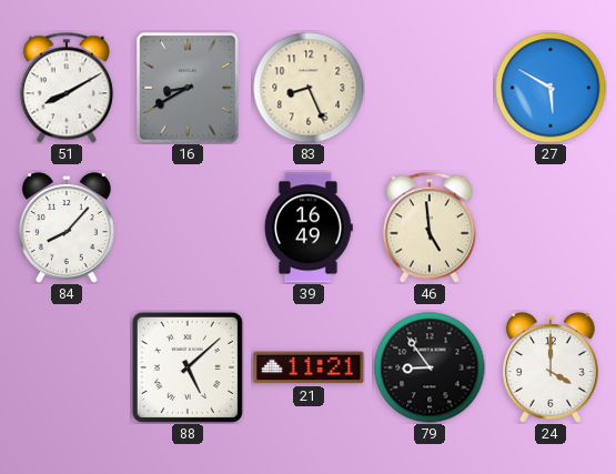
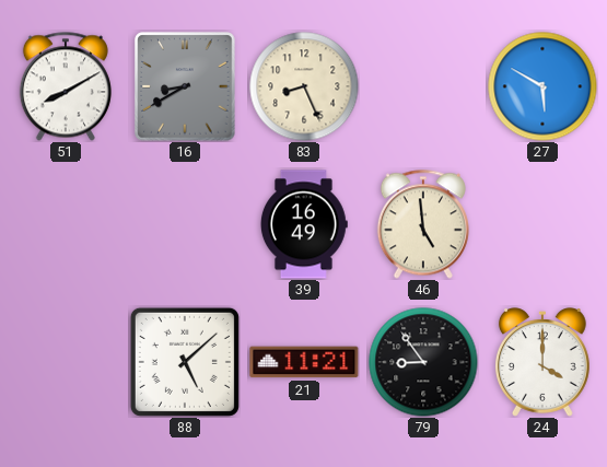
84: 8:07 -> none (67, 228)
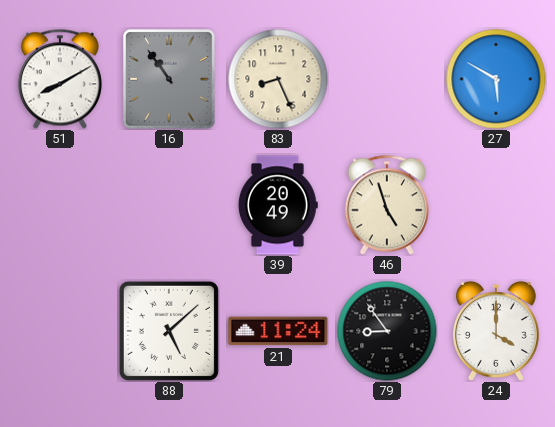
16: 8:40 -> 10:54 (169, 79)
39: 16:49 -> 20:49 (278, 205)
46: 4:59 -> 4:57 (387, 205)
21: 11:21 -> 11:24 (278, 331)
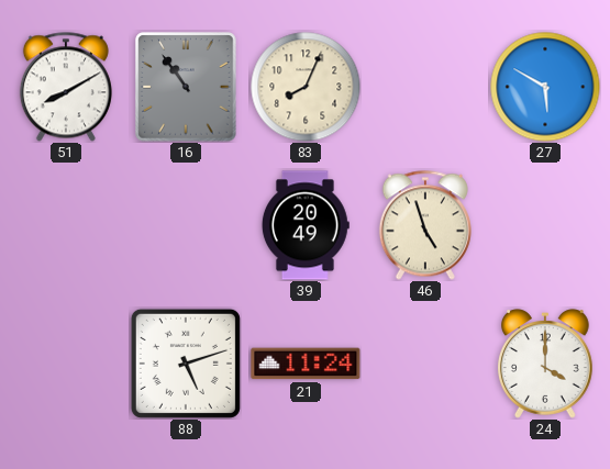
83: 8:26 -> 8:04 (306, 87)
88: 5:08 -> 5:12 (186, 364)
79: 8:54 -> none (387, 331)
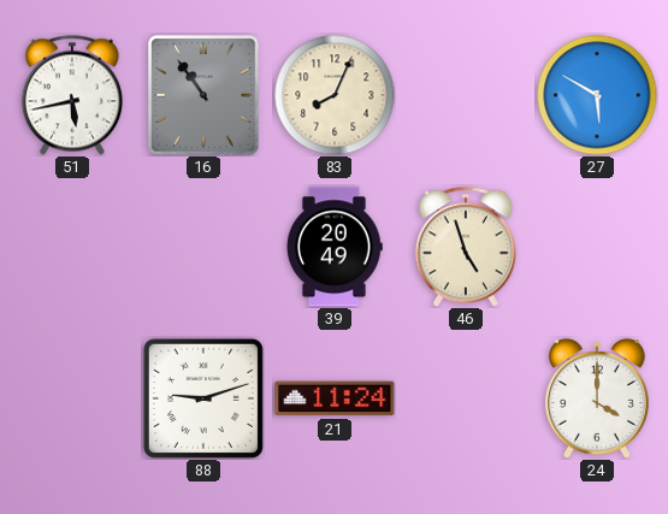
51: 8:10 -> 5:43 (72, 95)
88: 5:12 -> 9:12 (203, 398)
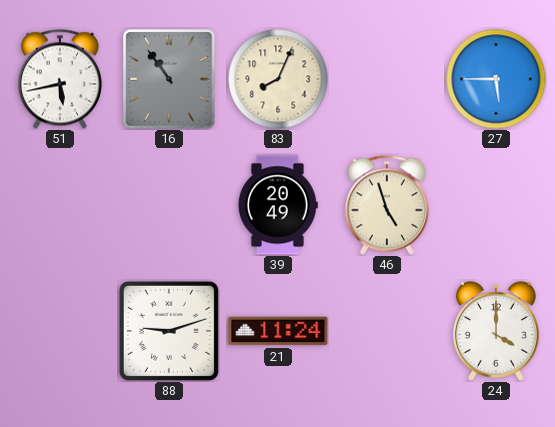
27: 5:50 -> 5:45 (496, 79)
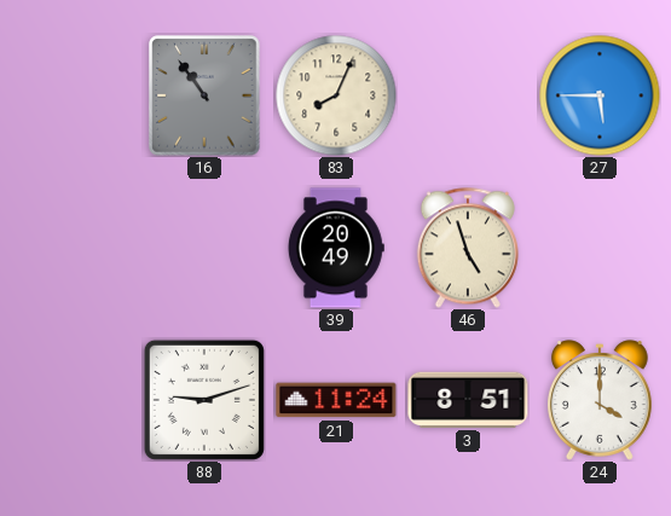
51: 5:43 -> none (60, 79)
3: none -> 8:51 (468, 400)
